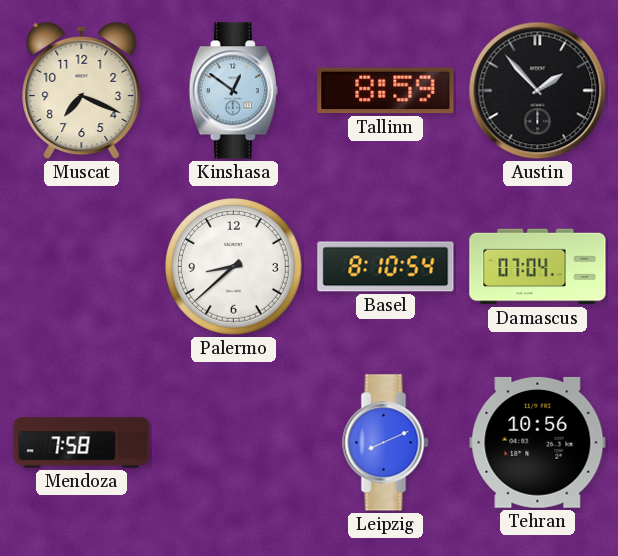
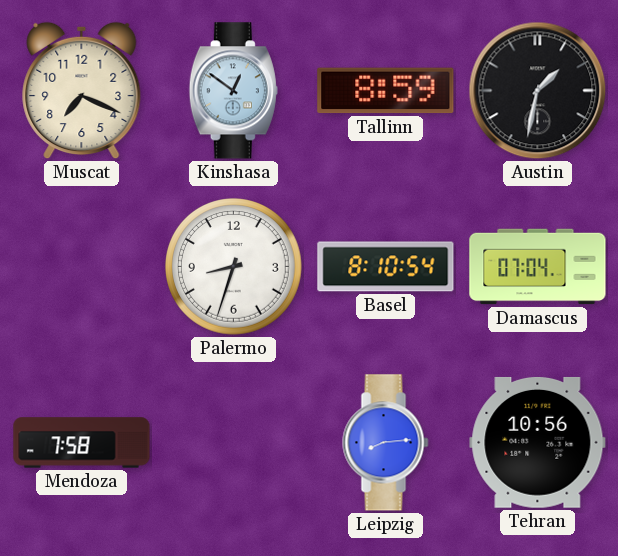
Austin: 1:53 -> 1:32 (538, 91)
Palermo: 8:38 -> 8:33 (234, 267)
Leipzig: 8:11 -> 8:14 (386, 443)
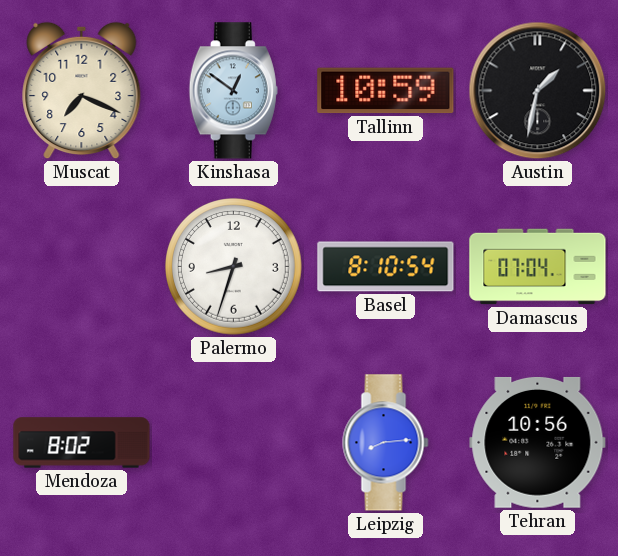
Tallinn: 8:59 -> 10:59 (386, 91)
Mendoza: 7:58 -> 8:02 (82, 443)
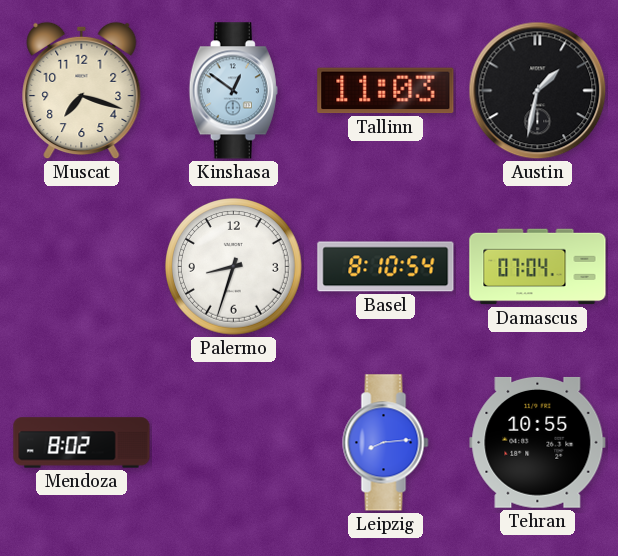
Muscat: 7:19 -> 7:18 (82, 91)
Tallinn: 10:59 -> 11:03 (386, 91)
Tehran: 10:56 -> 10:55 (538, 442)
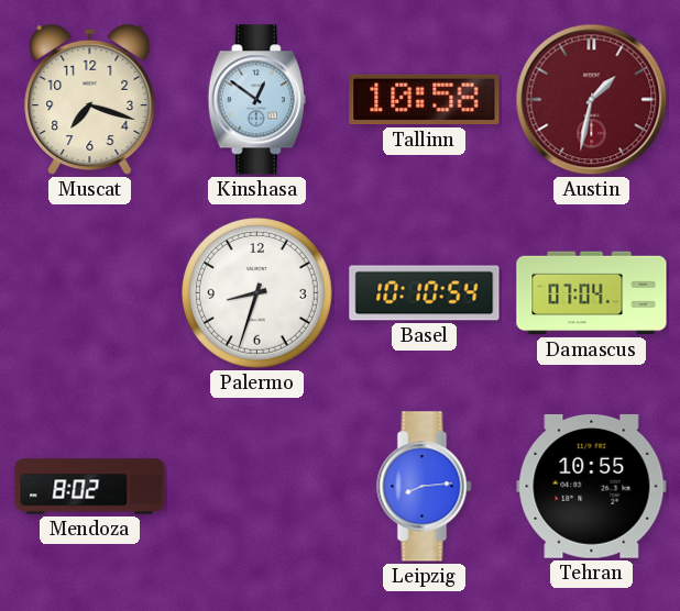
Tallinn: 11:03 -> 10:58 (425, 100)
Austin dial: black -> burgundy (592, 100)
Basel: 8:10 -> 10:10 (425, 293)
